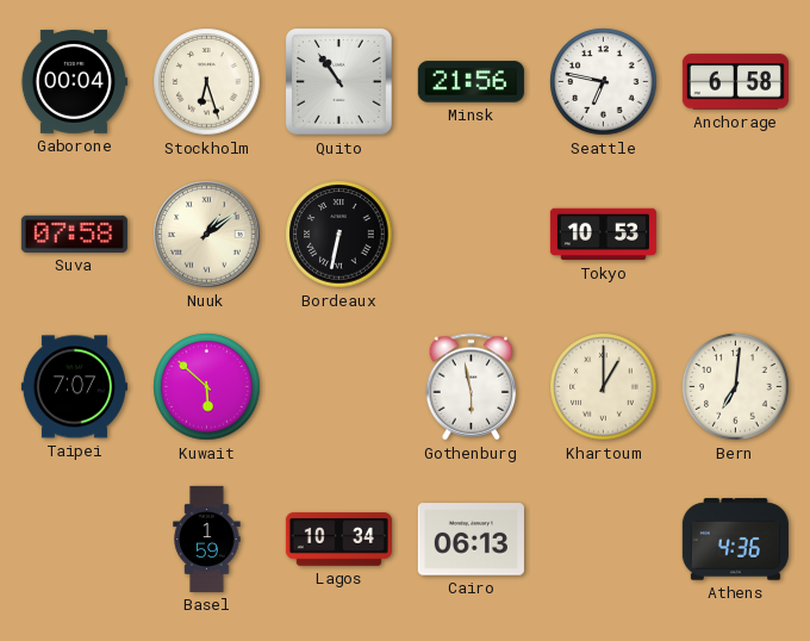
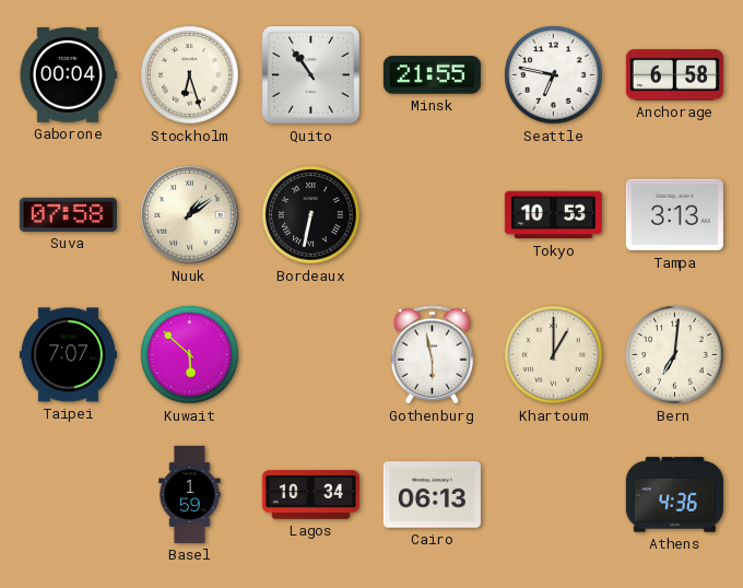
Minsk: 21:56 -> 21:55 (432, 75)
Tampa: none -> 3:13 (674, 215)
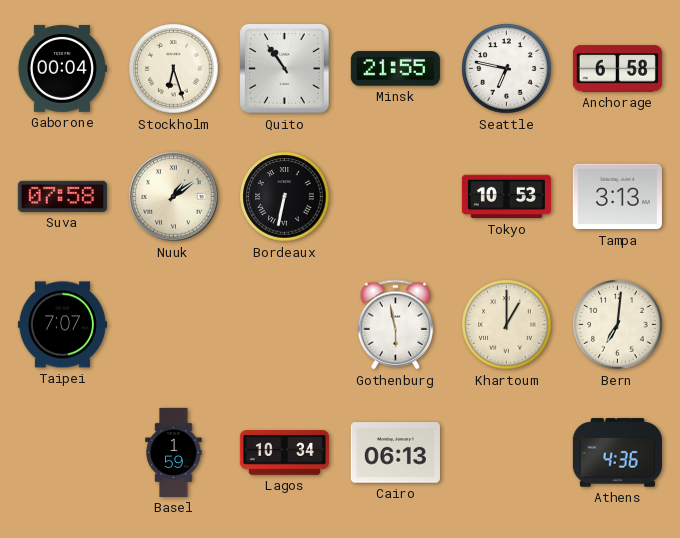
Kuwait: 5:52 -> none (190, 355)
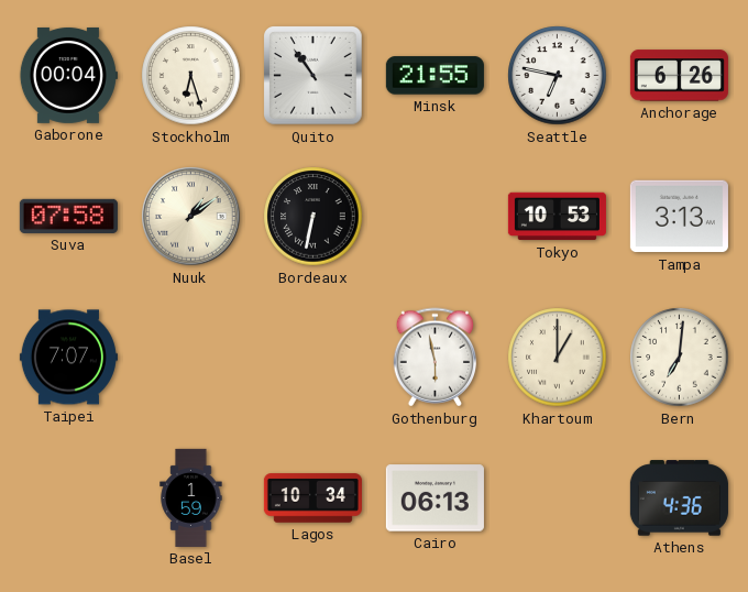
Anchorage: 6:58 -> 6:26 (679, 76)
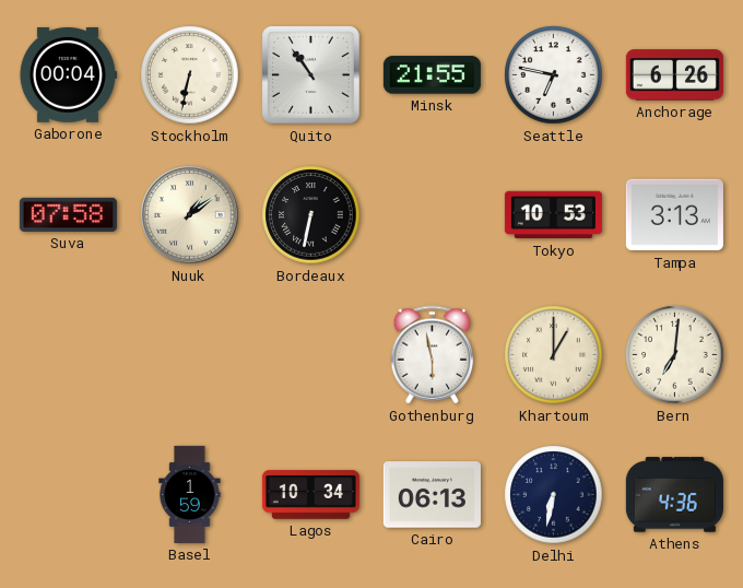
Stockholm: 6:27 -> 6:32 (190, 75)
Taipei: 7:07 -> none (68, 358)
Delhi: none -> 6:32 (554, 495)
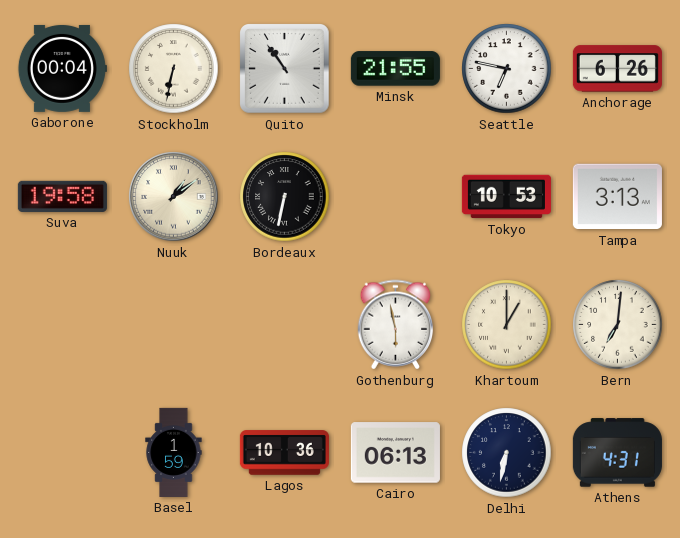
Suva: 07:58 -> 19:58 (62, 196)
Lagos: 10:34 -> 10:36 (284, 453)
Athens: 4:36 -> 4:31 (617, 453)
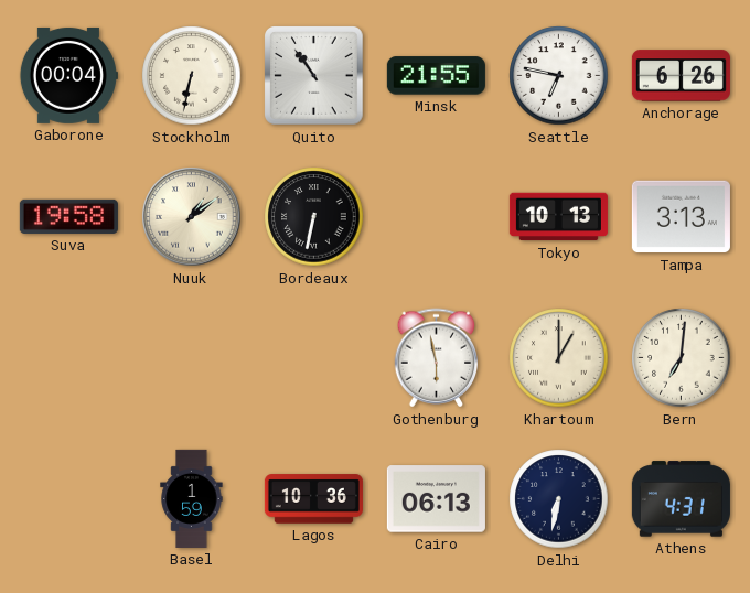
Tokyo: 10:53 -> 10:13 (558, 217)
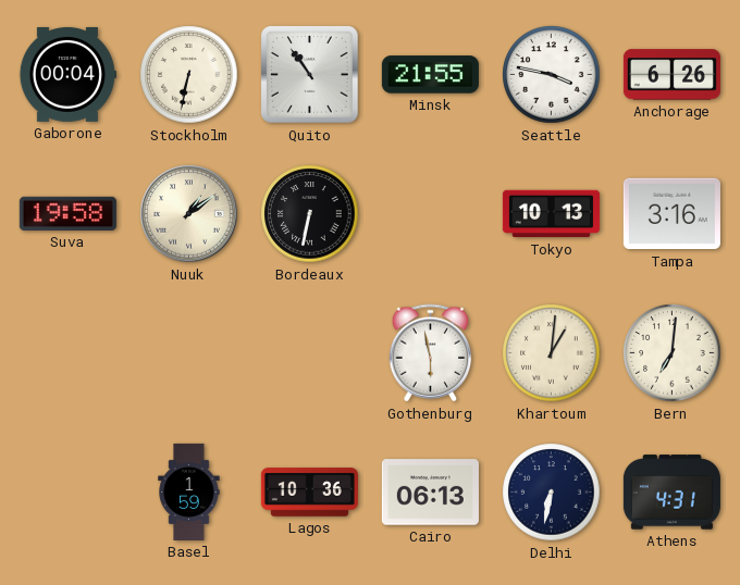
Seattle: 6:47 -> 3:47 (552, 75)
Tampa: 3:13 -> 3:16 (671, 214)
Khartoum: 1:00 -> 1:01 (552, 353)
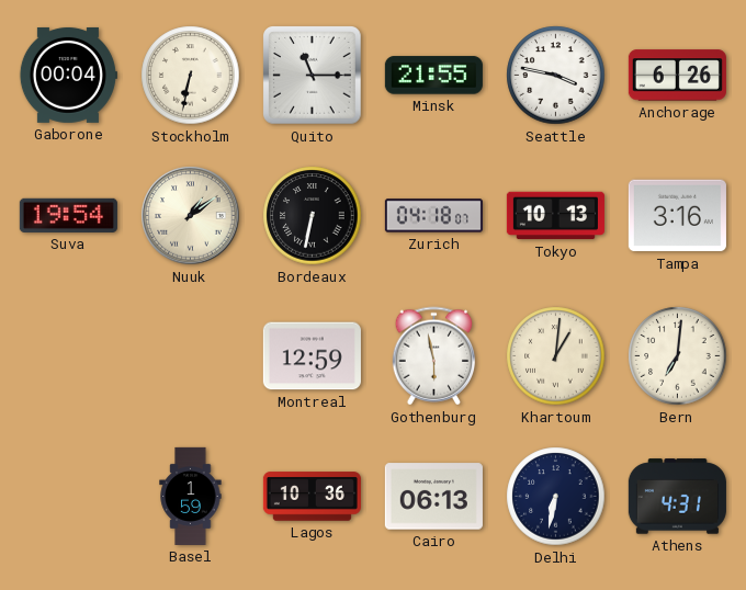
Quito: 10:54 -> 11:15 (313, 76)
Suva: 19:58 -> 19:54 (68, 215)
Zurich: none -> 04:18 (433, 216)
Montreal: none -> 12:59 (312, 356)
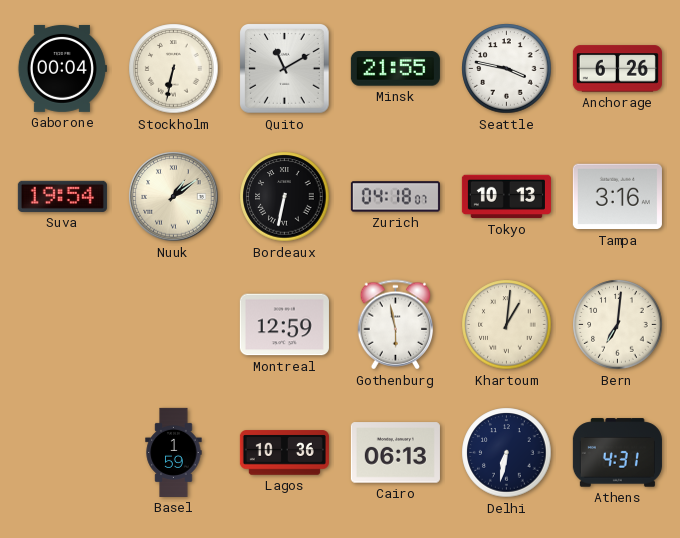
Quito: 11:15 -> 11:10 (285, 69)
